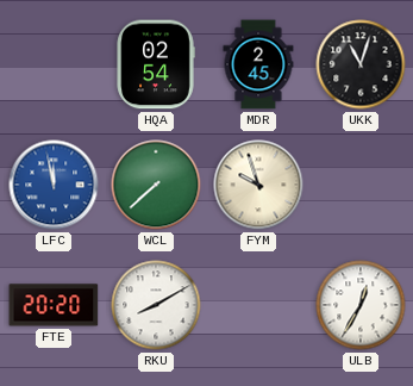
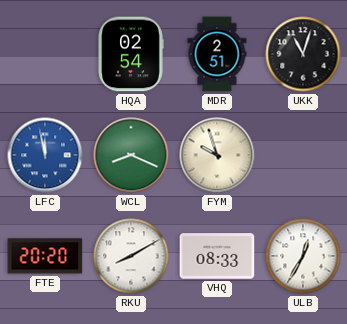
MDR: 2:45 -> 2:51 (217, 54)
WCL: 7:38 -> 8:19 (131, 155)
VHQ: none -> 08:33 (217, 256)
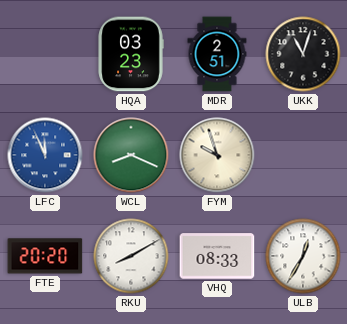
HQA: 02:54 -> 03:23 (131, 54)
LFC: 11:58 -> 11:56 (45, 155)
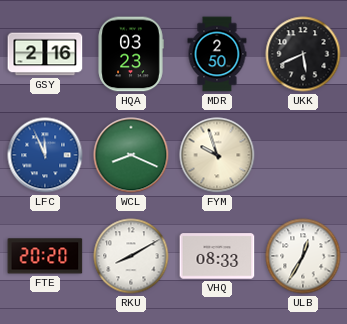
GSY: none -> 2:16 (45, 54)
MDR: 2:51 -> 2:50 (217, 54)
UKK: 11:03 -> 5:41 (303, 54)
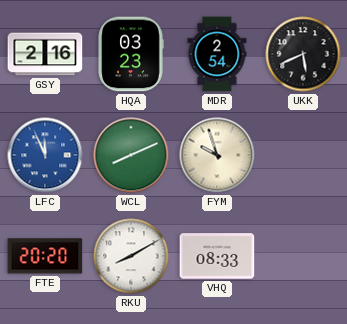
MDR: 2:50 -> 2:54 (217, 54)
WCL: 8:19 -> 8:11 (131, 155)
ULB: 12:35 -> none (303, 256)
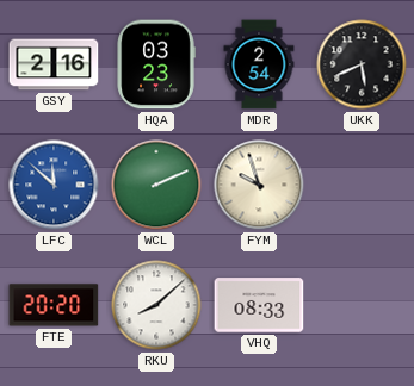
LFC: 11:56 -> 11:52 (54, 185)
WCL: 8:11 -> 2:11 (156, 185)
RKU: 8:10 -> 8:08 (156, 305)
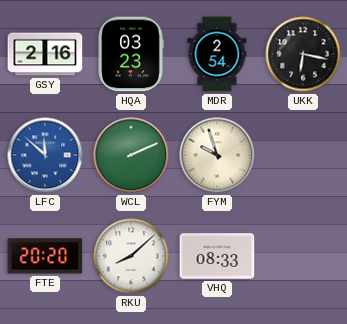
UKK: 5:41 -> 6:17 (303, 54)
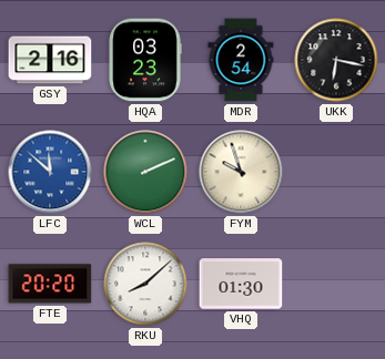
VHQ: 08:33 -> 01:30 (241, 284)
